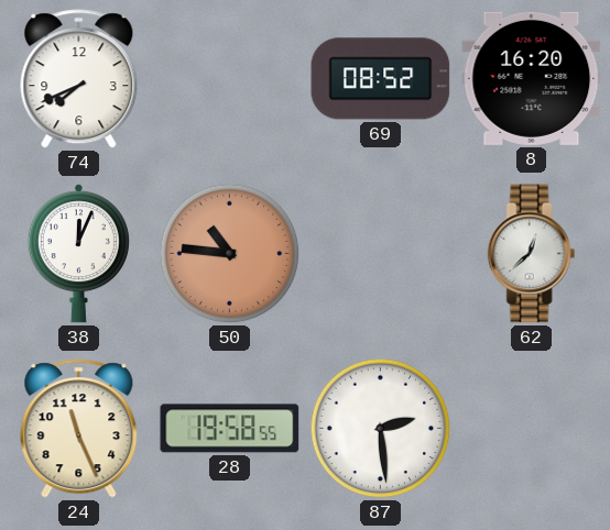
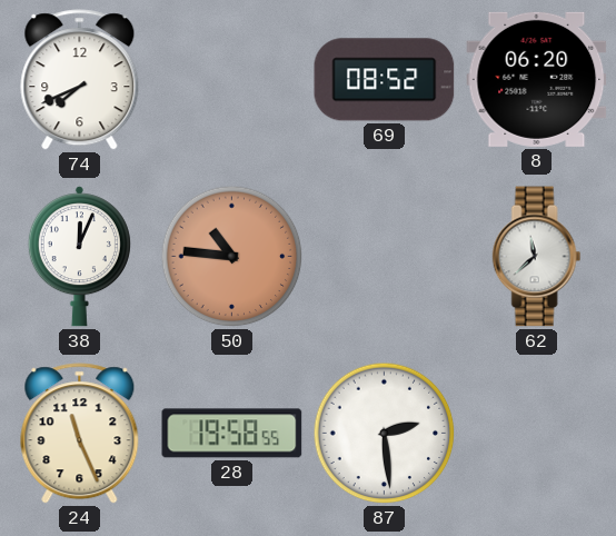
8: 16:20 -> 06:20 (537, 79)
62: 12:38 -> 11:38 (537, 257)
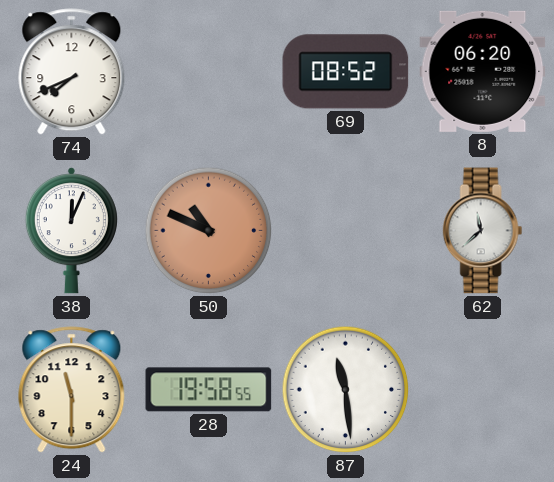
50: 10:46 -> 10:49 (209, 231)
24: 11:26 -> 11:30 (72, 390)
87: 2:29 -> 11:29 (346, 390)
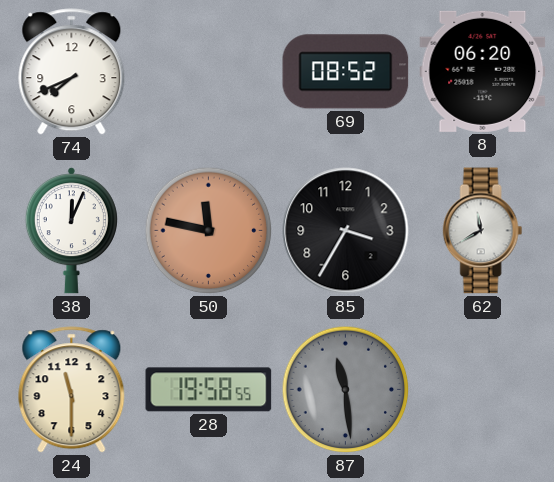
50: 10:49 -> 11:47 (209, 231)
85: none -> 3:35 (346, 231)
62: 11:38 -> 11:40 (483, 231)
87 dial: white -> grey (346, 390)
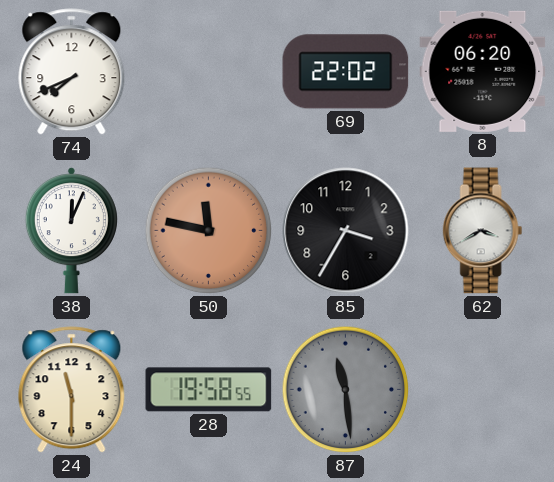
69: 08:52 -> 22:02 (346, 72)
62: 11:40 -> 3:40 (483, 231)
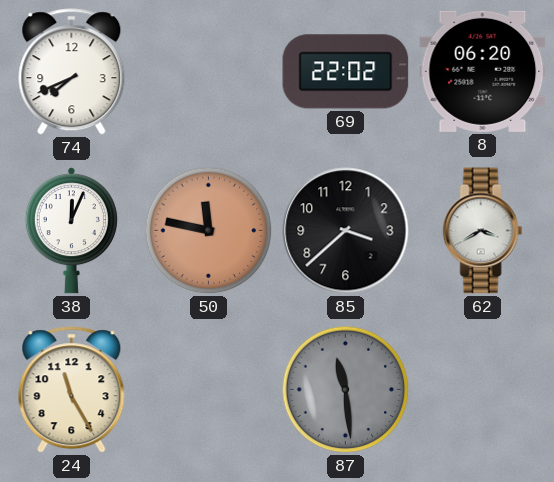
85: 3:35 -> 3:38 (346, 231)
24: 11:30 -> 11:25 (72, 390)
28: 19:58 -> none (209, 390)
